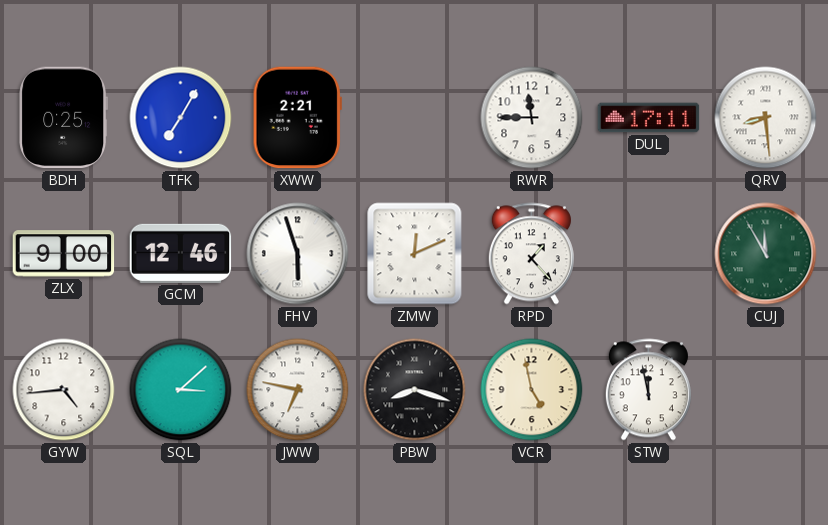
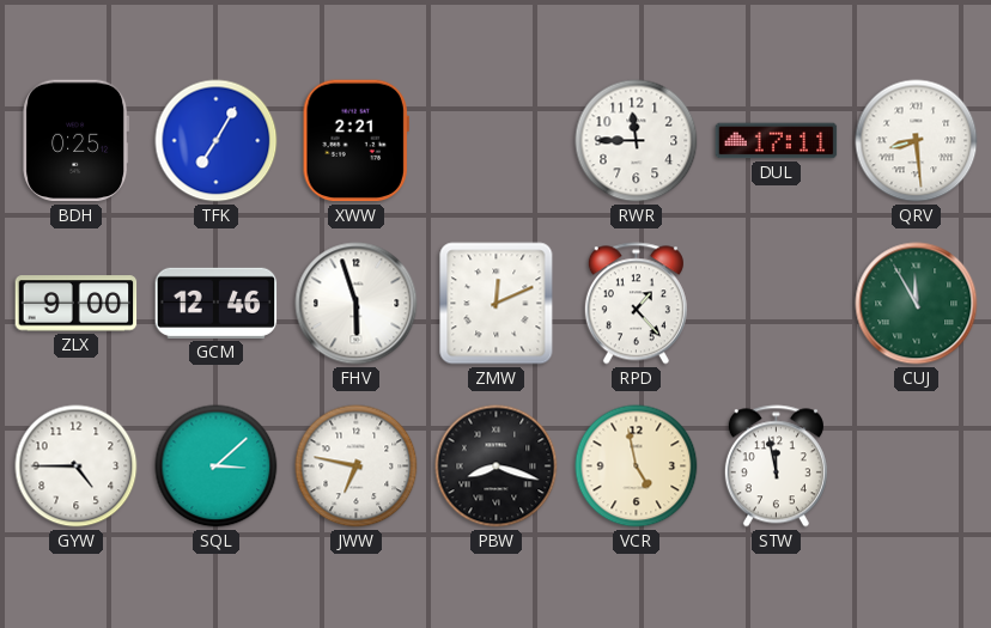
GYW: 4:44 -> 4:45 (77, 467)
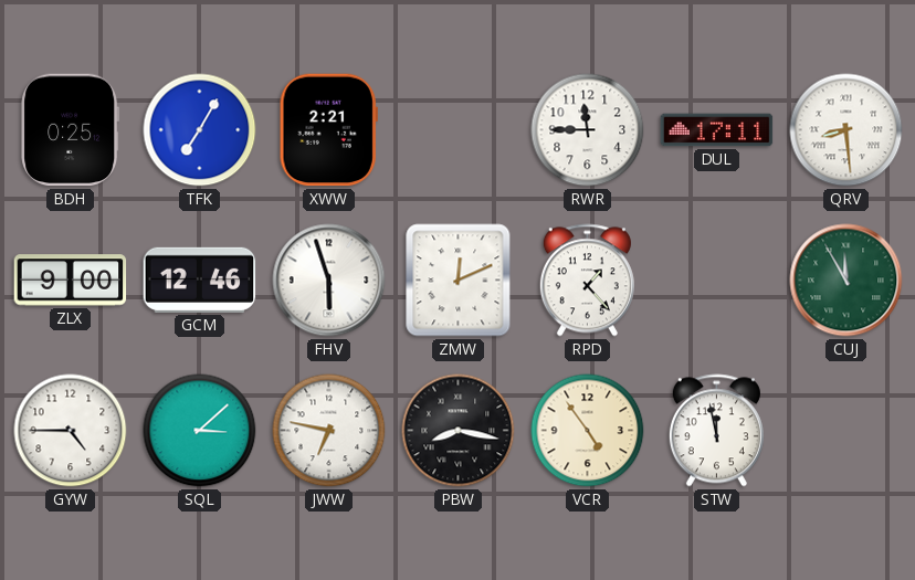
PBW: 8:18 -> 8:17 (459, 431)
VCR: 4:58 -> 4:54 (588, 431)
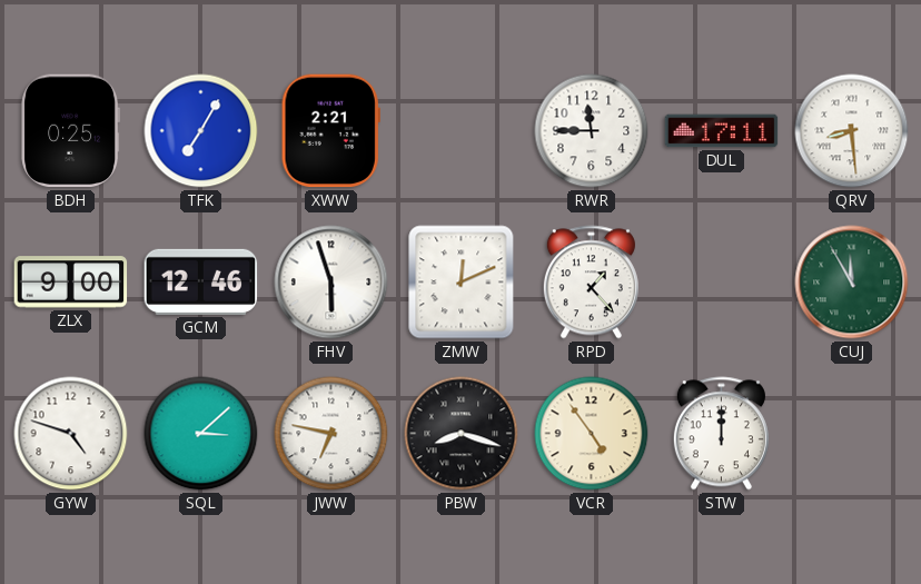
GYW: 4:45 -> 4:48 (71, 434)
PBW: 8:17 -> 8:18 (462, 434)
STW: 11:58 -> 12:00 (721, 434)
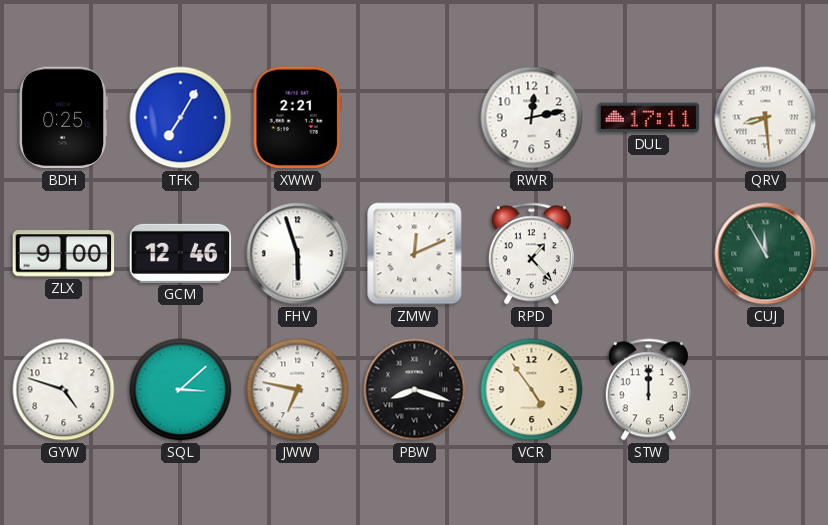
RWR: 11:45 -> 12:13 (532, 118)
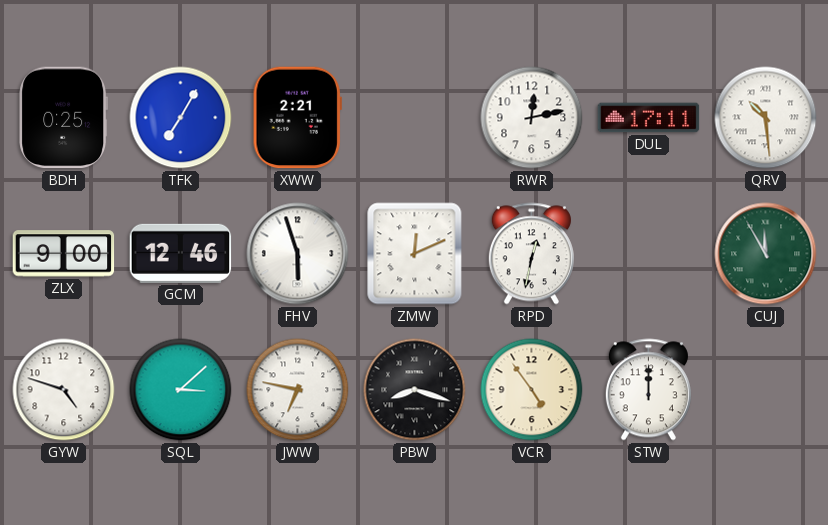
QRV: 8:29 -> 10:29 (766, 118)
RPD: 1:23 -> 12:32 (531, 254)
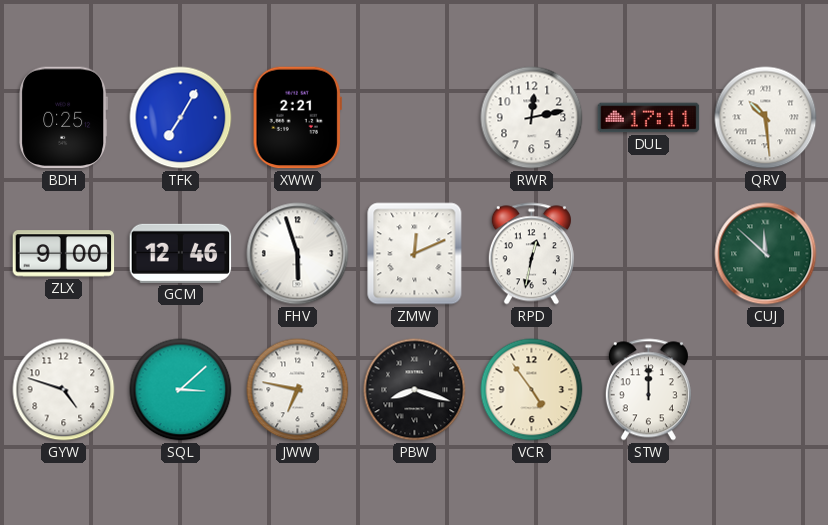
CUJ: 11:55 -> 11:52 (766, 254)
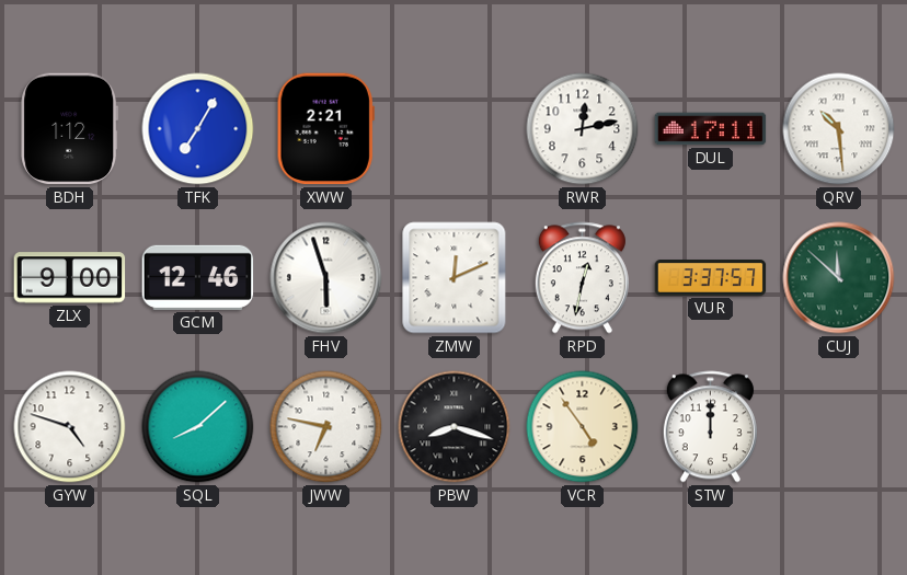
BDH: 0:25 -> 1:12 (70, 129)
VUR: none -> 3:37 (711, 278)
SQL: 3:08 -> 8:08 (198, 427)
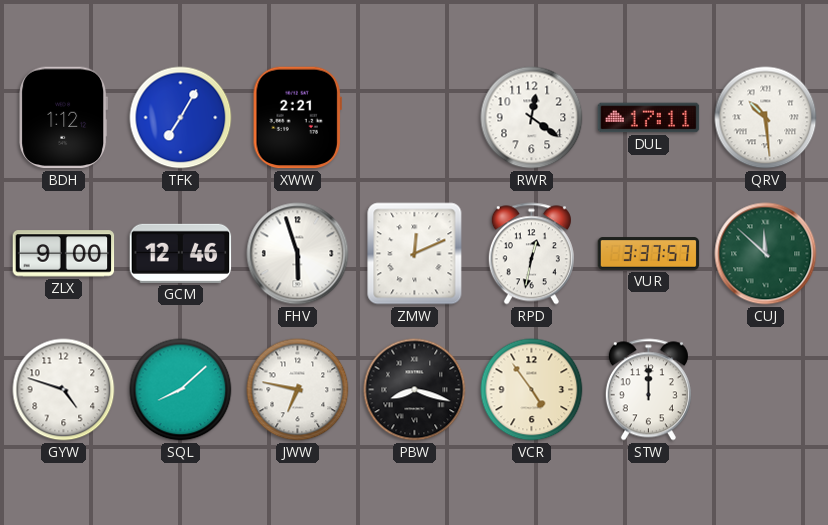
RWR: 12:13 -> 12:21 (532, 118)
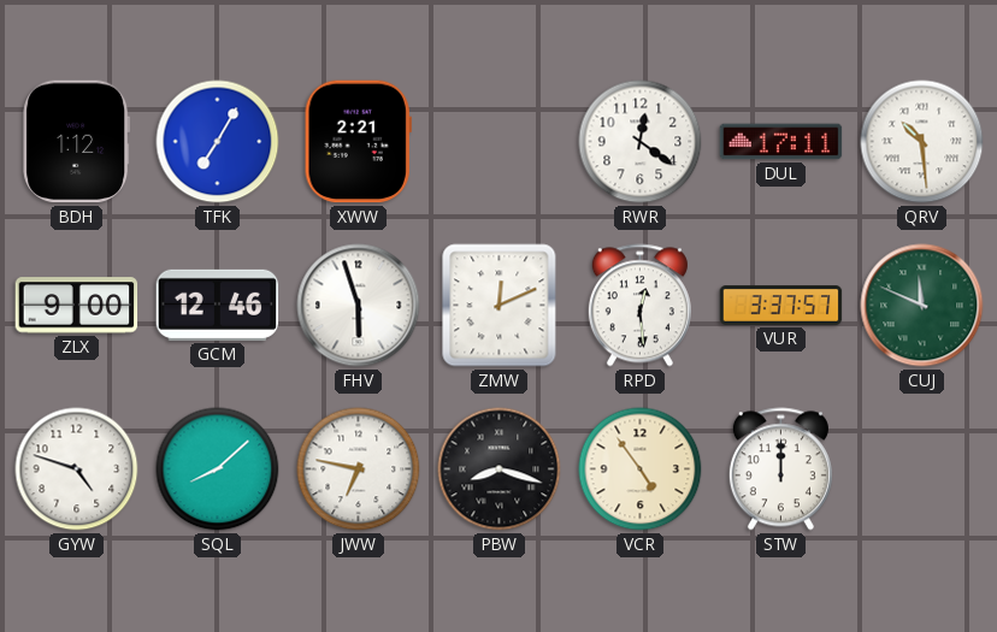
RPD: 12:32 -> 12:29 (639, 306)
CUJ: 11:52 -> 11:49 (922, 306)
